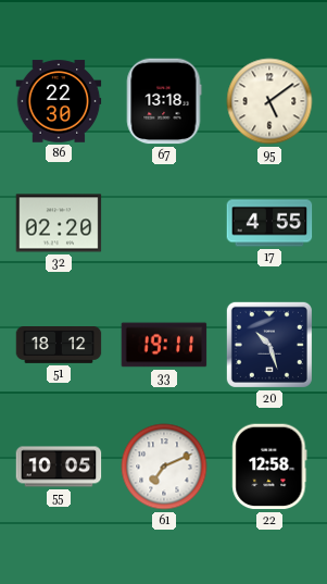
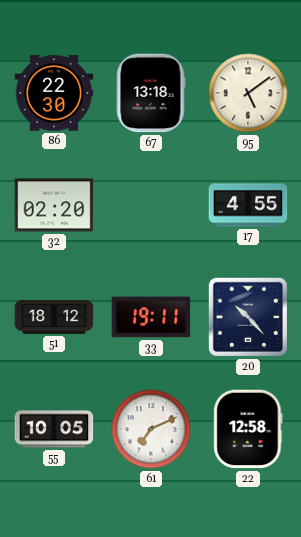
20: 10:27 -> 10:23 (248, 317)
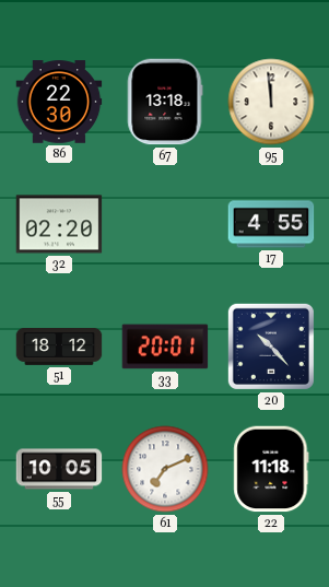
95: 5:09 -> 11:59 (271, 102)
33: 19:11 -> 20:01 (165, 347)
22: 12:58 -> 11:18 (271, 469)
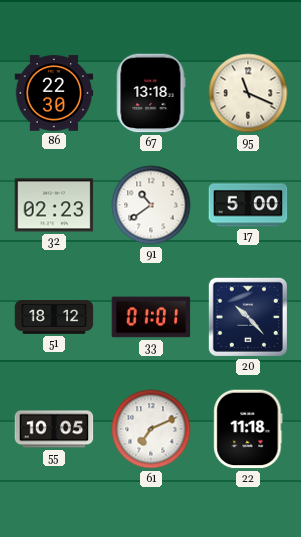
95: 11:59 -> 11:19 (248, 93)
32: 02:20 -> 02:23 (54, 205)
91: none -> 10:39 (151, 205)
17: 4:55 -> 5:00 (248, 205)
33: 20:01 -> 01:01 (151, 317)
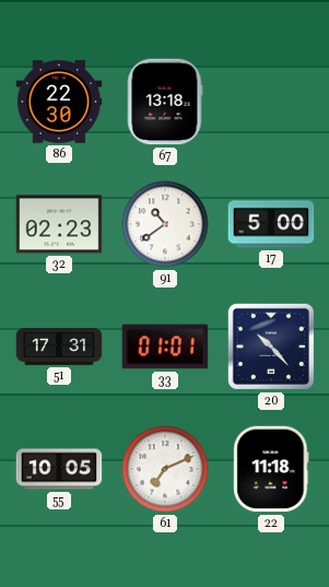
95: 11:19 -> none (248, 93)
51: 18:12 -> 17:31 (59, 348)
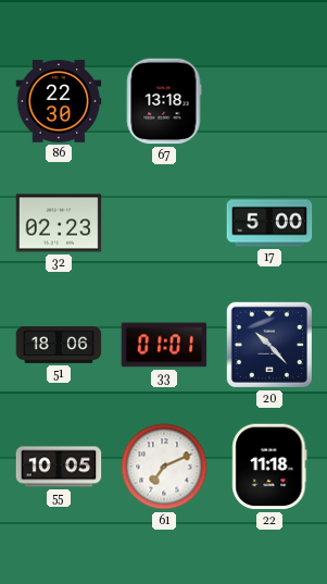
91: 10:39 -> none (165, 224)
51: 17:31 -> 18:06 (59, 346)
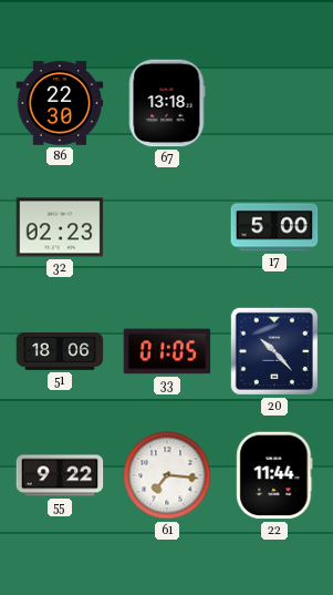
33: 01:01 -> 01:05 (167, 351)
55: 10:05 -> 9:22 (60, 475)
61: 7:11 -> 7:16 (167, 475)
22: 11:18 -> 11:44 (274, 475)
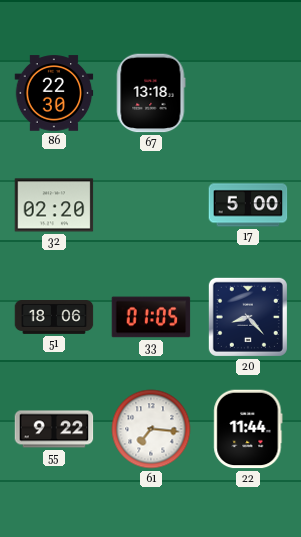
32: 02:23 -> 02:20 (54, 205)
20: 10:23 -> 8:23 (248, 317)
